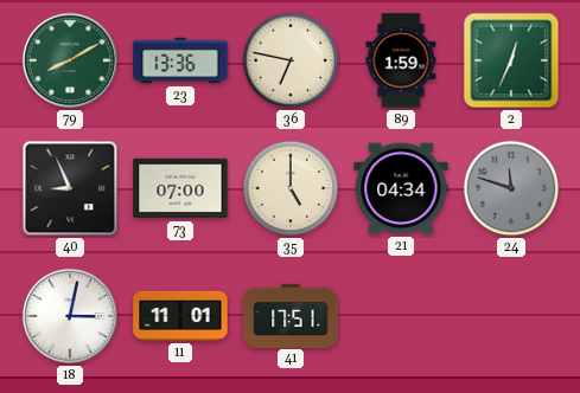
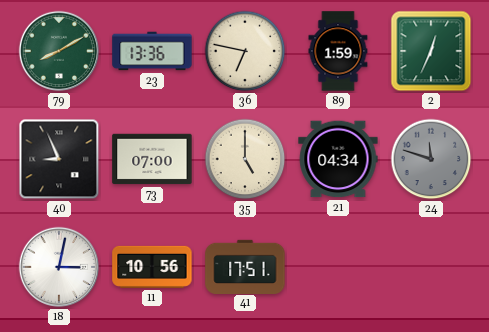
11: 11:01 -> 10:56 (152, 267)
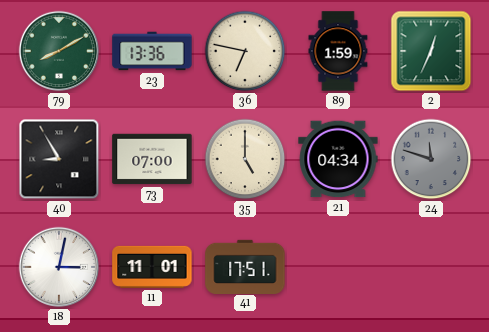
40: 8:56 -> 8:55 (59, 159)
11: 10:56 -> 11:01 (152, 267)
